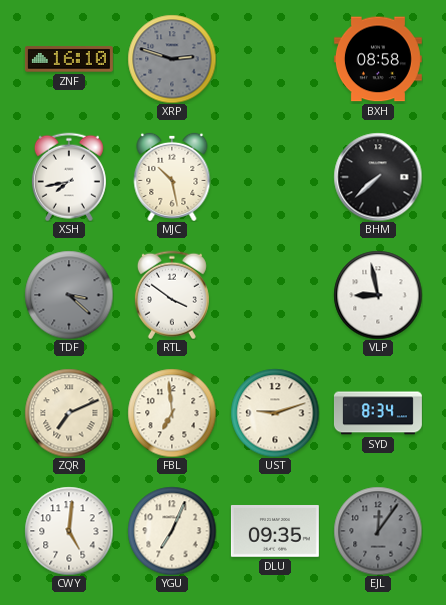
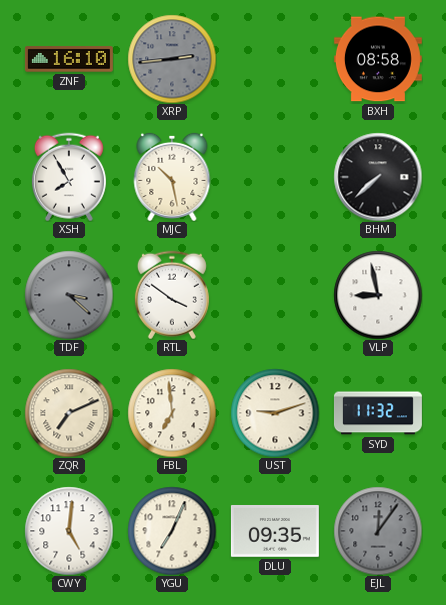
XRP: 2:48 -> 2:44 (172, 59)
XSH: 7:43 -> 7:55 (69, 177)
SYD: 8:34 -> 11:32 (378, 413)
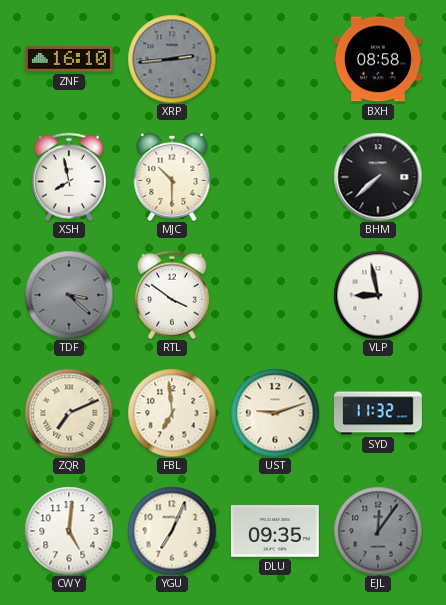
XSH: 7:55 -> 7:58 (69, 177)
MJC: 10:28 -> 10:30 (172, 177)
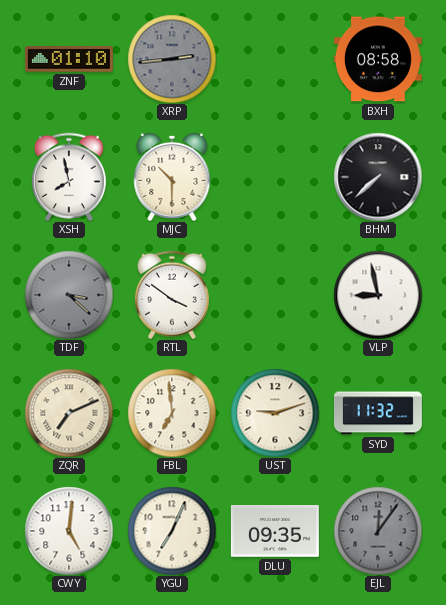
ZNF: 16:10 -> 01:10 (69, 59)
